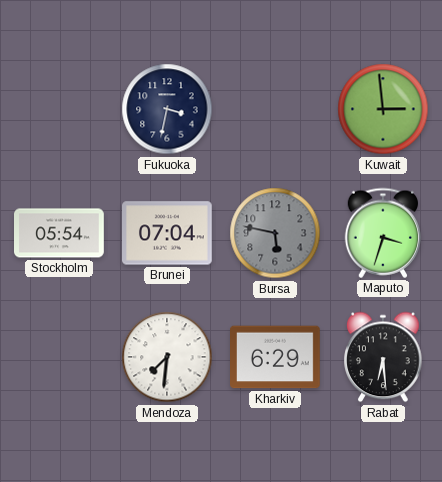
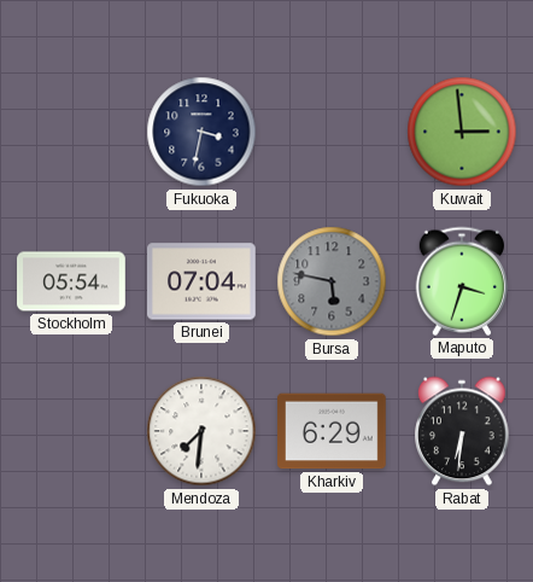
Rabat: 6:29 -> 6:31 (462, 431)
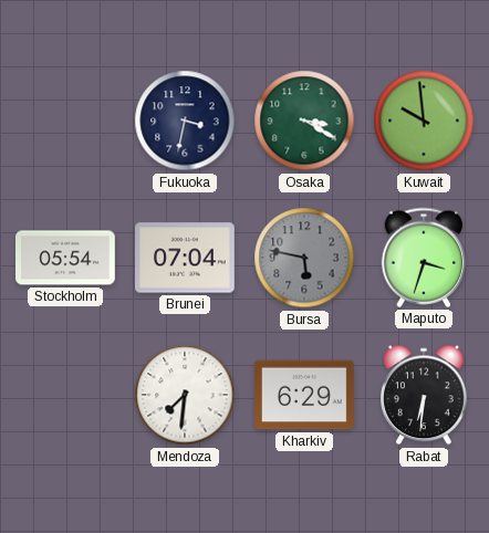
Osaka: none -> 3:20 (304, 121)
Kuwait: 2:59 -> 9:59 (424, 121)
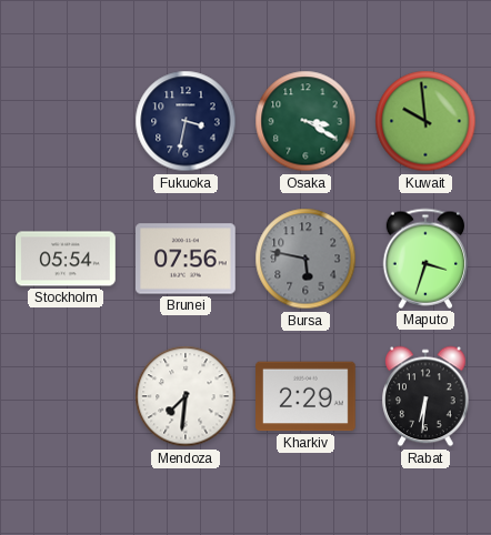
Brunei: 07:04 -> 07:56 (187, 259)
Kharkiv: 6:29 -> 2:29 (307, 396)
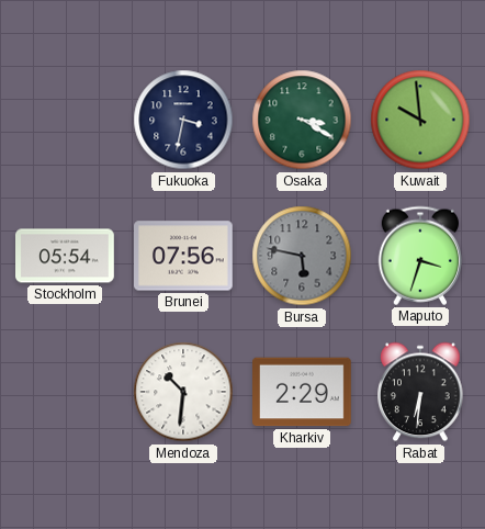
Mendoza: 7:31 -> 10:31 (183, 392)
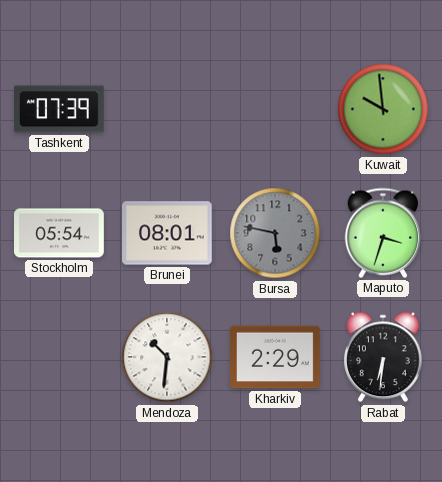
Tashkent: none -> 07:39 (60, 109)
Fukuoka: 3:32 -> none (183, 120)
Osaka: 3:20 -> none (302, 120)
Brunei: 07:56 -> 08:01 (168, 233)
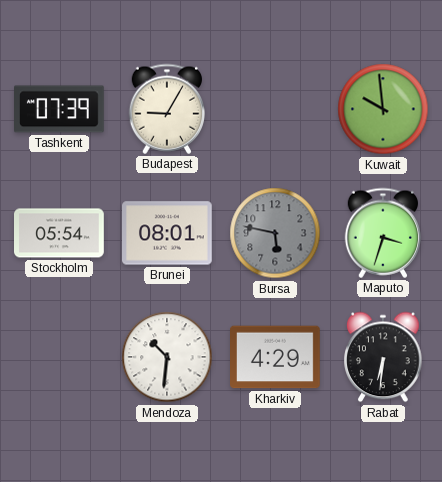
Budapest: none -> 9:05 (166, 109)
Kharkiv: 2:29 -> 4:29 (276, 357)
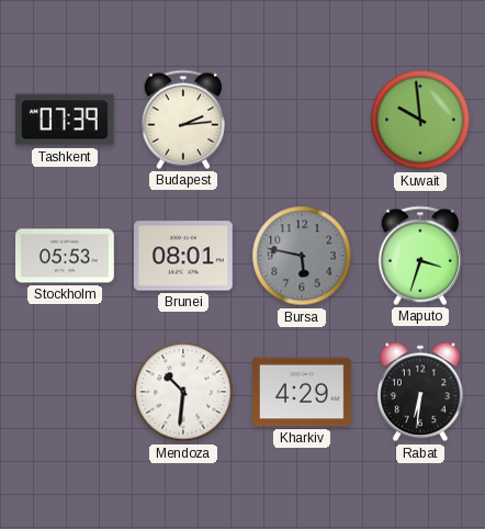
Budapest: 9:05 -> 2:14 (182, 120)
Stockholm: 05:54 -> 05:53 (66, 256)
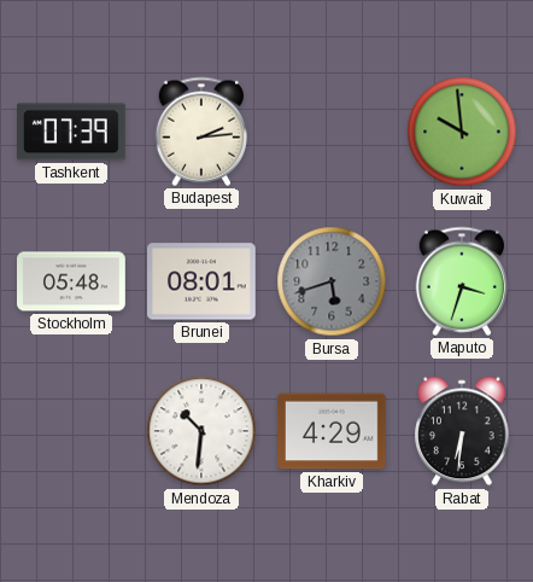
Stockholm: 05:53 -> 05:48 (72, 281)
Bursa: 5:47 -> 5:42 (332, 281)
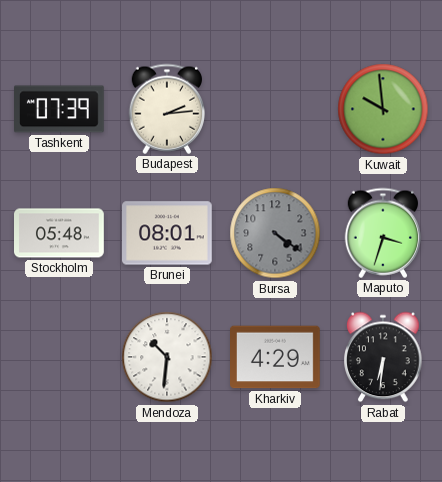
Bursa: 5:42 -> 4:21 (275, 233)
